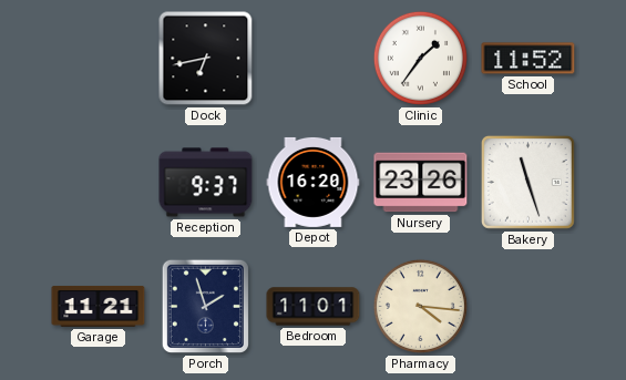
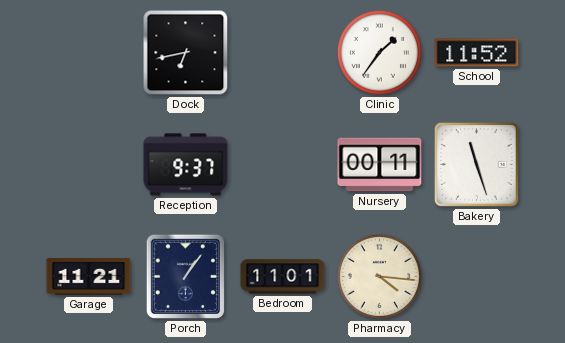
Depot: 16:20 -> none (314, 182)
Nursery: 23:26 -> 00:11 (380, 165)
Porch: 1:57 -> 1:06 (185, 276)
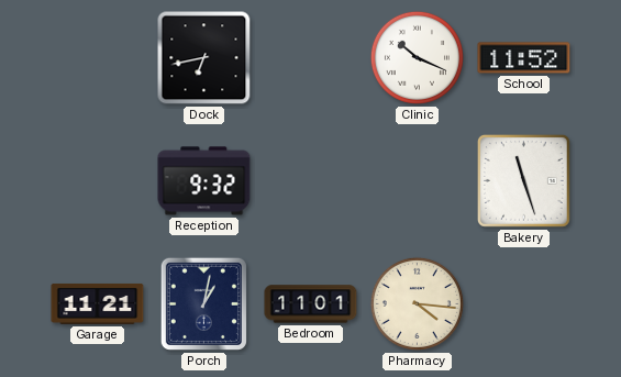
Clinic: 1:36 -> 10:19 (417, 57)
Reception: 9:37 -> 9:32 (204, 181)
Nursery: 00:11 -> none (380, 165)
Porch: 1:06 -> 1:02 (203, 303)
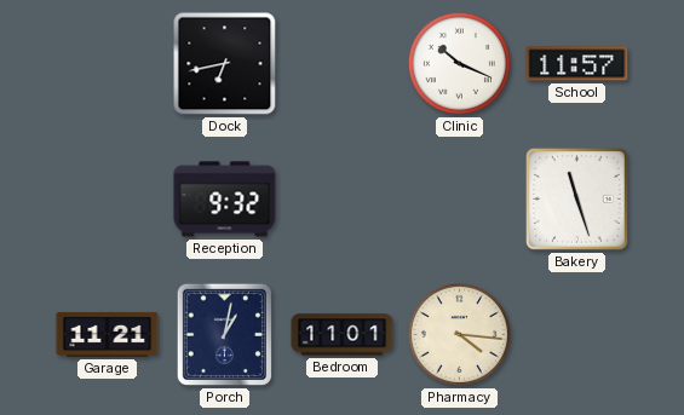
School: 11:52 -> 11:57 (577, 64)
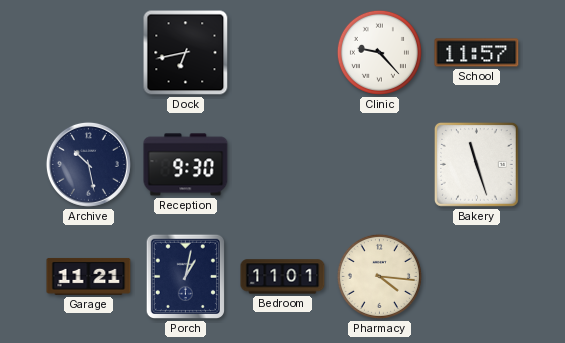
Clinic: 10:19 -> 9:23 (379, 52)
Archive: none -> 10:28 (88, 164)
Reception: 9:32 -> 9:30 (186, 165)
